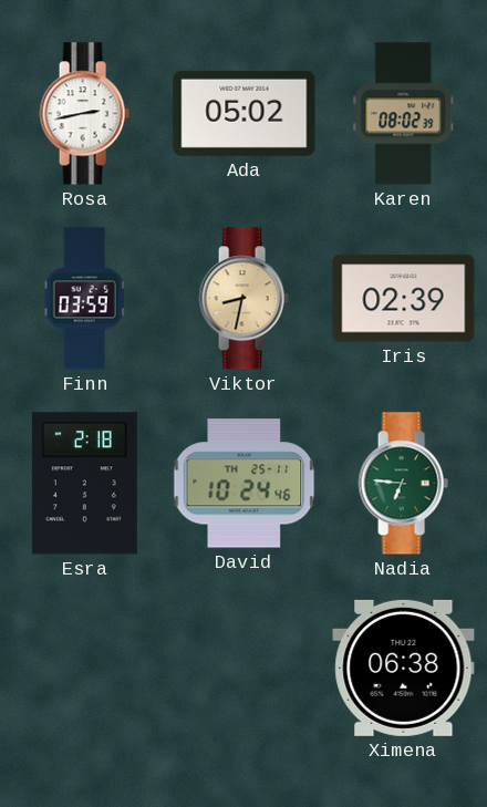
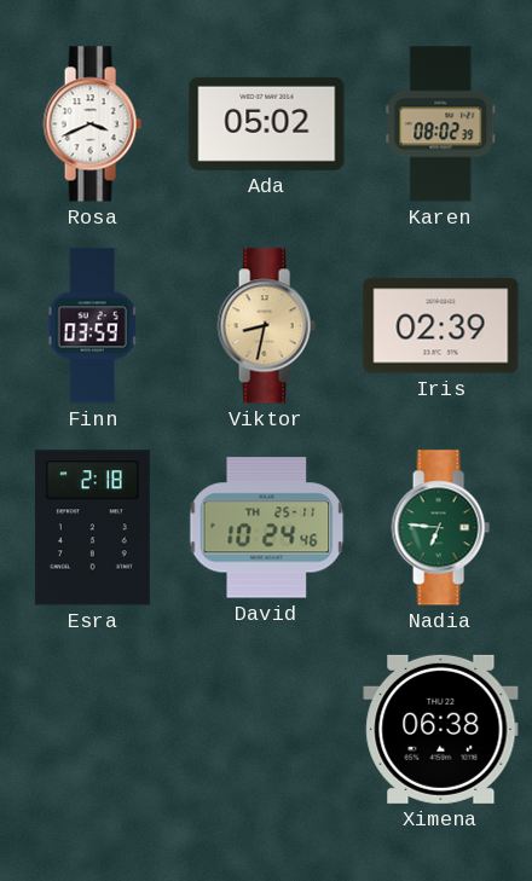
Rosa: 2:43 -> 3:41 (92, 124)
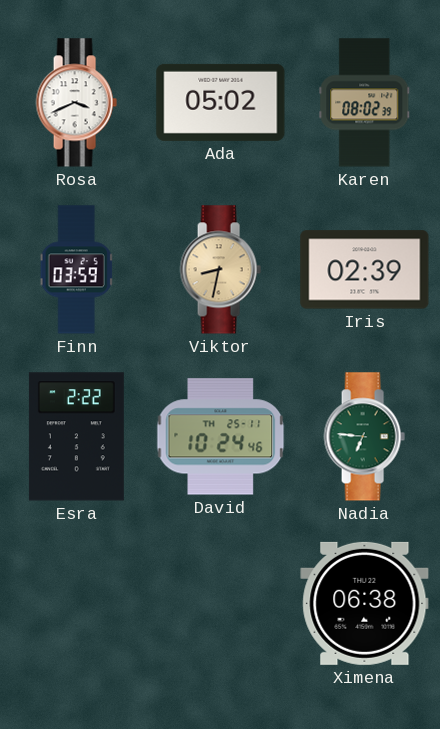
Esra: 2:18 -> 2:22 (76, 437)
